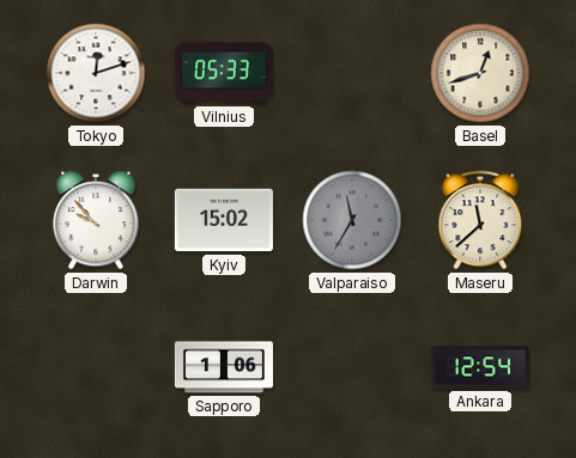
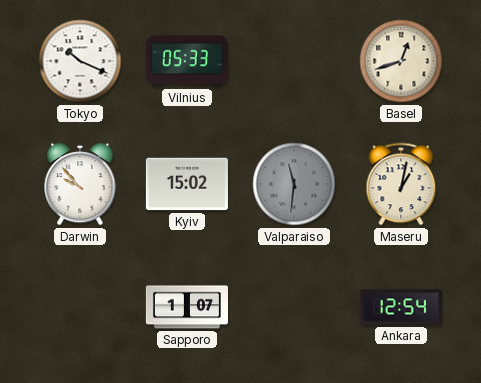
Tokyo: 12:12 -> 10:19 (80, 61)
Valparaiso: 11:35 -> 11:31 (294, 184)
Maseru: 11:38 -> 1:02 (401, 184)
Sapporo: 1:06 -> 1:07 (187, 307)
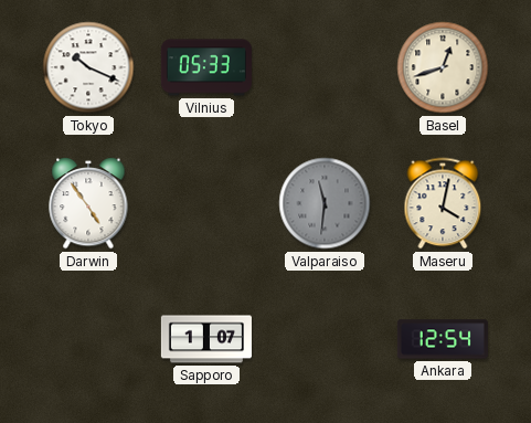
Darwin: 9:53 -> 4:54 (88, 203)
Kyiv: 15:02 -> none (187, 184)
Maseru: 1:02 -> 4:02 (443, 203)
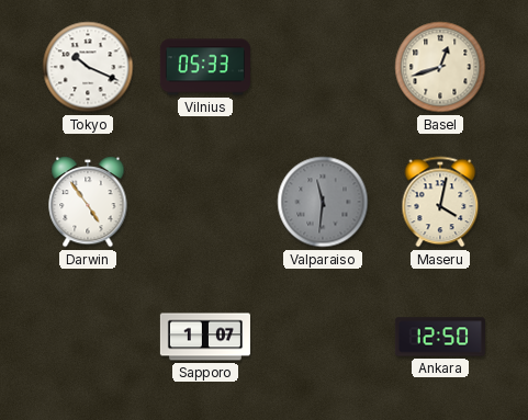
Ankara: 12:54 -> 12:50 (440, 337)
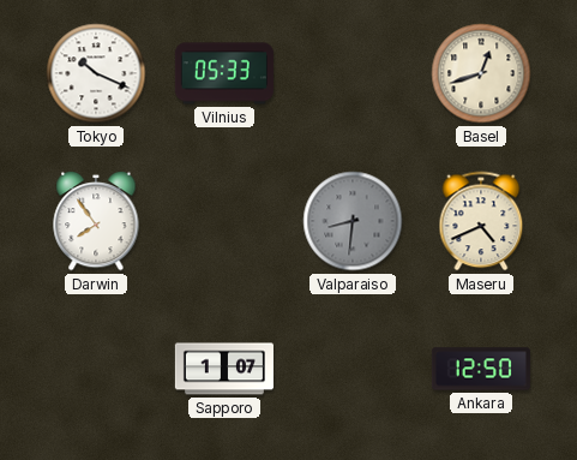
Darwin: 4:54 -> 7:54 (96, 221)
Valparaiso: 11:31 -> 8:31 (353, 221)
Maseru: 4:02 -> 4:41 (481, 221)
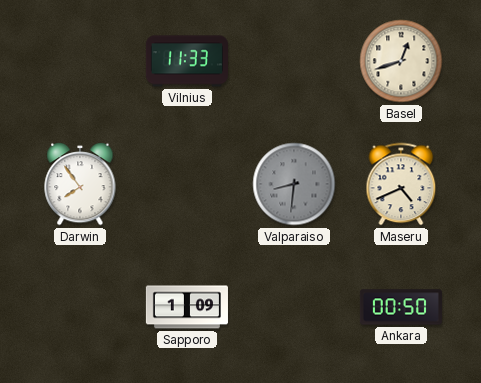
Tokyo: 10:19 -> none (96, 73)
Vilnius: 05:33 -> 11:33 (187, 61)
Sapporo: 1:07 -> 1:09 (187, 307)
Ankara: 12:50 -> 00:50 (401, 307)
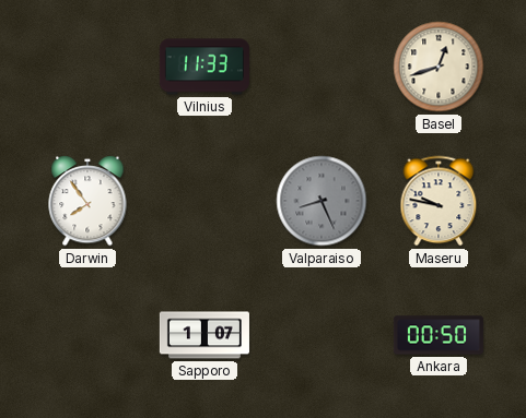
Valparaiso: 8:31 -> 8:26 (322, 201)
Maseru: 4:41 -> 9:47 (439, 201)
Sapporo: 1:09 -> 1:07 (204, 335)
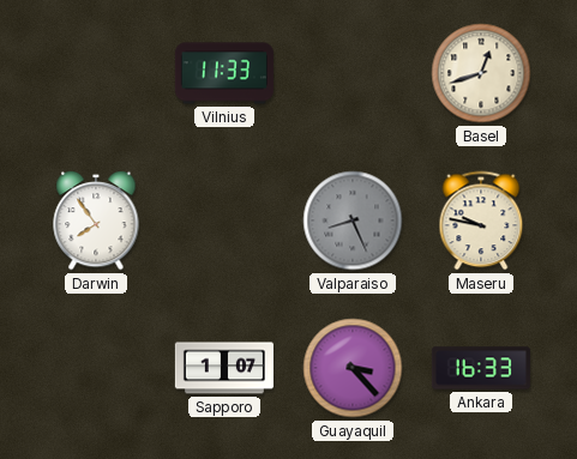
Guayaquil: none -> 3:23 (353, 368)
Ankara: 00:50 -> 16:33 (481, 368)
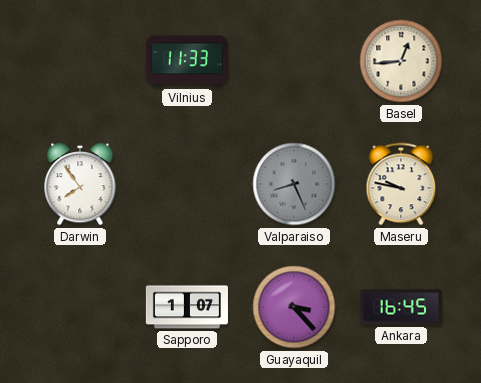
Basel: 12:42 -> 12:44 (401, 61)
Ankara: 16:33 -> 16:45 (401, 307)
